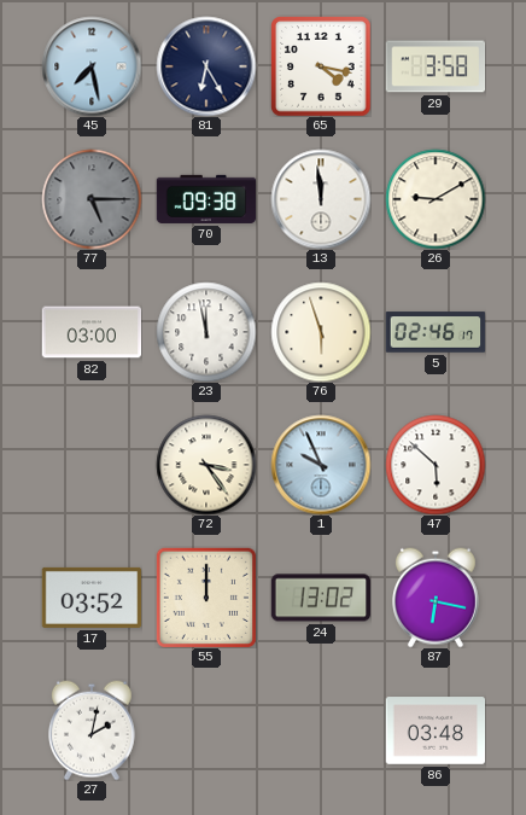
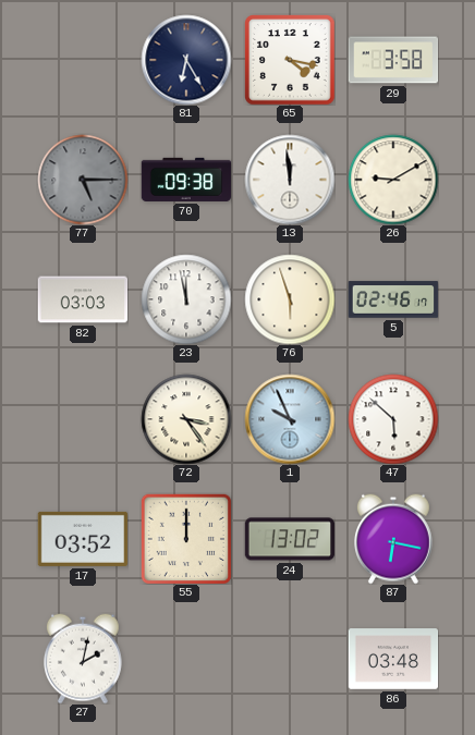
45: 7:28 -> none (92, 66)
82: 03:00 -> 03:03 (83, 299)
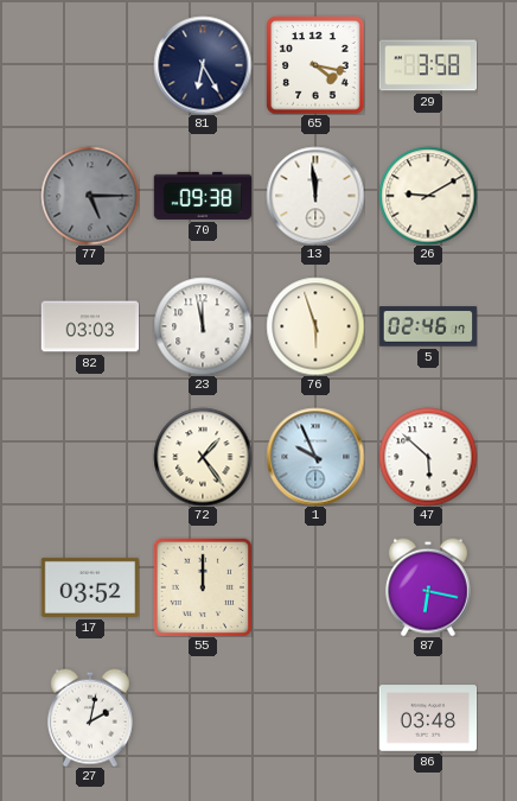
72: 3:24 -> 1:24 (203, 457)
24: 13:02 -> none (290, 539)
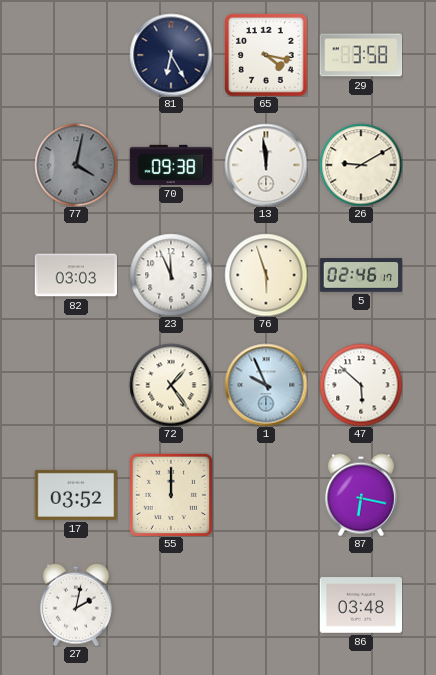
77: 5:15 -> 4:02 (76, 165)
23: 11:58 -> 11:56 (171, 275)
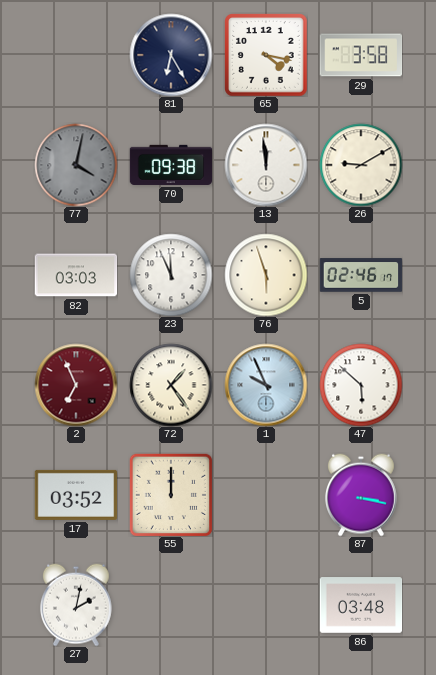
2: none -> 6:56 (76, 385)
87: 6:17 -> 3:17 (361, 495)
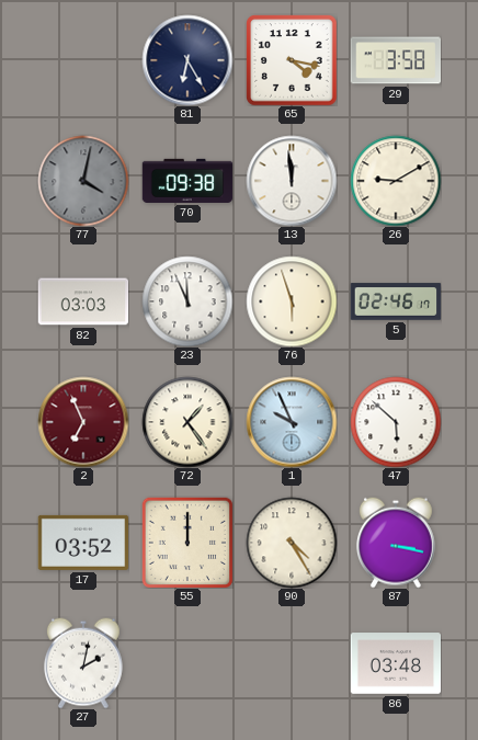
90: none -> 4:25 (292, 543)
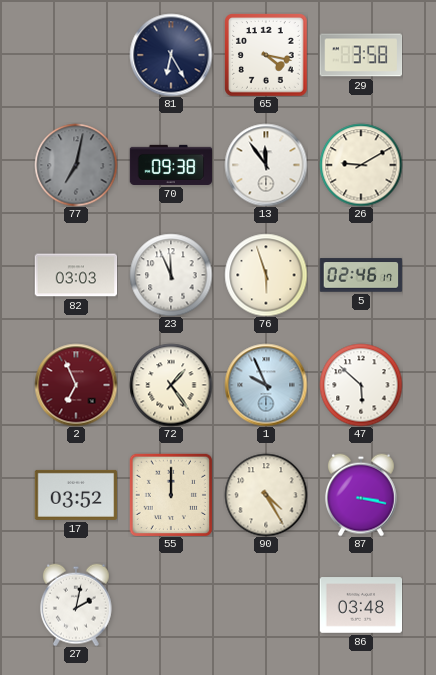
77: 4:02 -> 7:02 (76, 165)
13: 11:59 -> 11:54 (266, 165)
